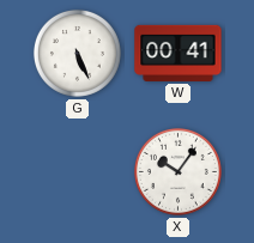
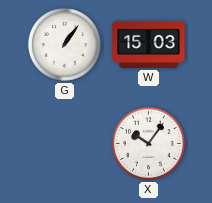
G: 5:26 -> 1:06 (64, 44)
W: 00:41 -> 15:03 (149, 44)
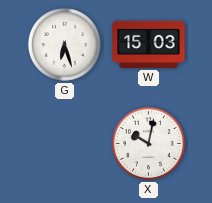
G: 1:06 -> 6:27 (64, 44)
X: 10:06 -> 10:02 (148, 143)
